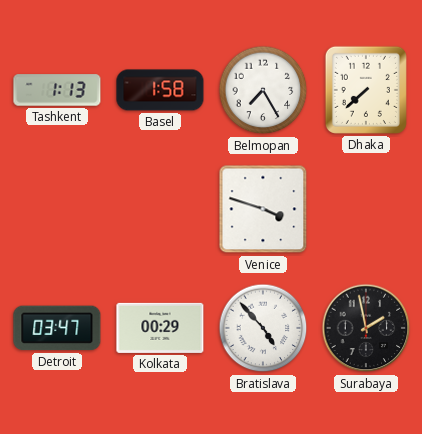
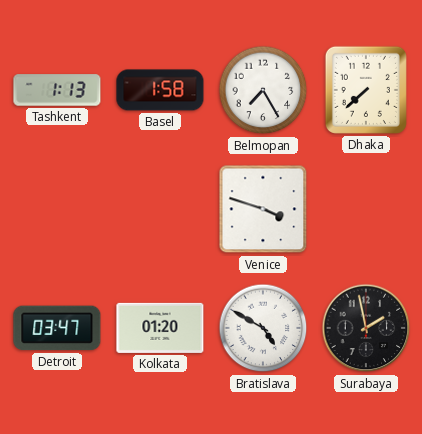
Kolkata: 00:29 -> 01:20 (160, 328)
Bratislava: 4:53 -> 4:50 (263, 328)
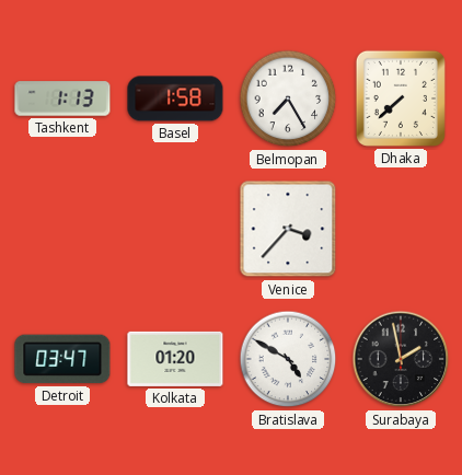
Venice: 3:48 -> 3:37 (288, 229)
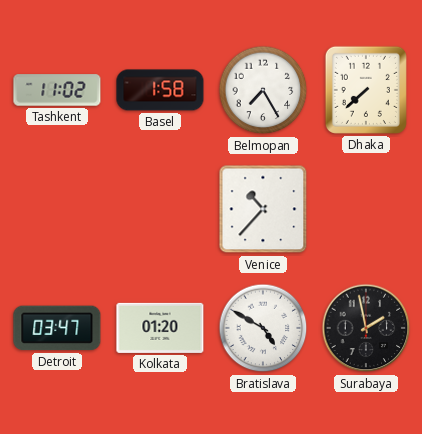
Tashkent: 1:13 -> 11:02 (57, 90)
Venice: 3:37 -> 10:37 (263, 209)
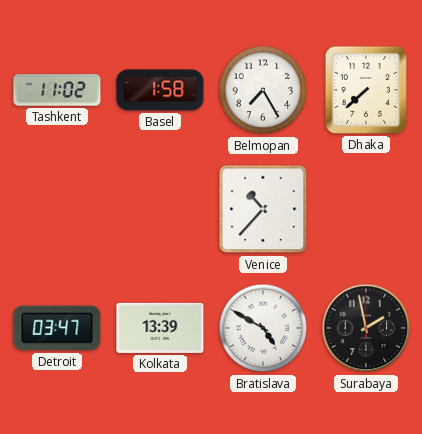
Kolkata: 01:20 -> 13:39 (160, 328)
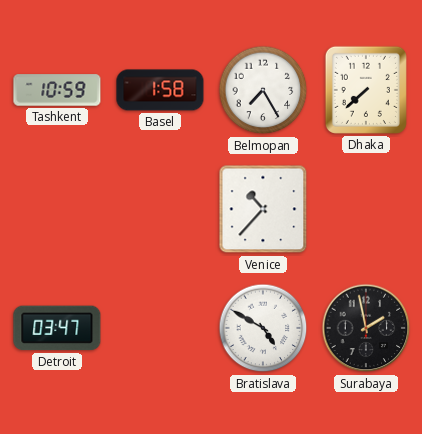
Tashkent: 11:02 -> 10:59 (57, 90)
Kolkata: 13:39 -> none (160, 328)
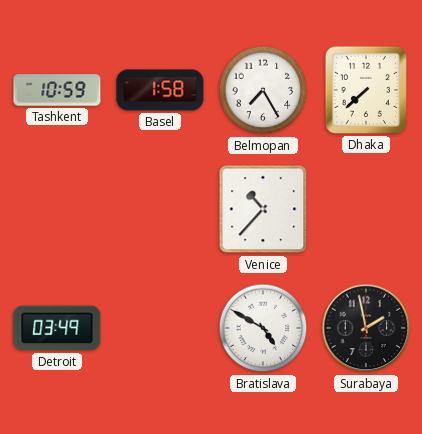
Detroit: 03:47 -> 03:49 (57, 328)
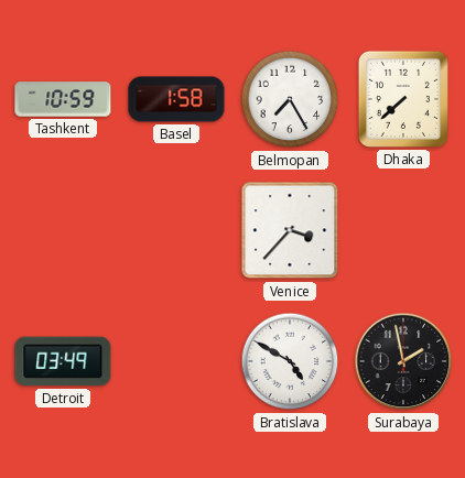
Venice: 10:37 -> 3:37 (290, 230)
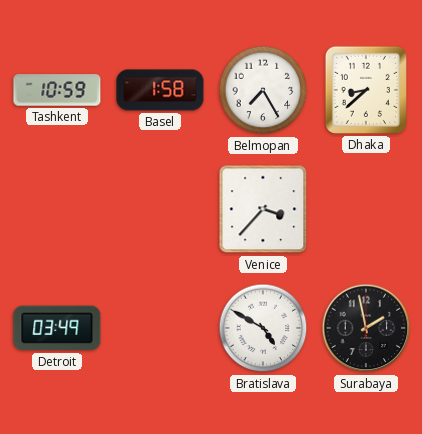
Dhaka: 7:38 -> 8:38 (366, 90)
